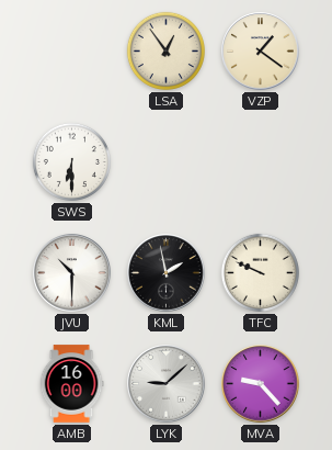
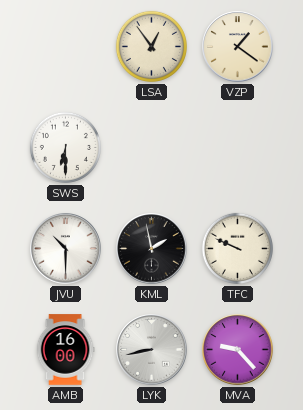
LYK: 9:08 -> 8:43 (152, 350)
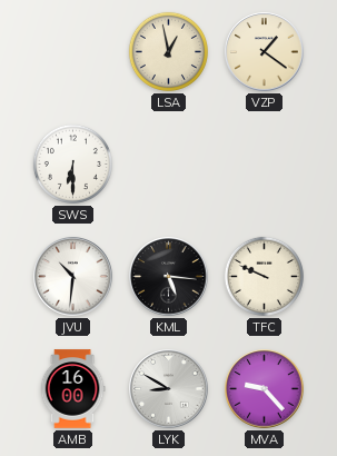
LSA: 12:54 -> 12:58 (168, 51)
JVU: 10:30 -> 10:31 (73, 277)
KML: 1:58 -> 5:16 (169, 277)
LYK: 8:43 -> 8:50 (169, 389)
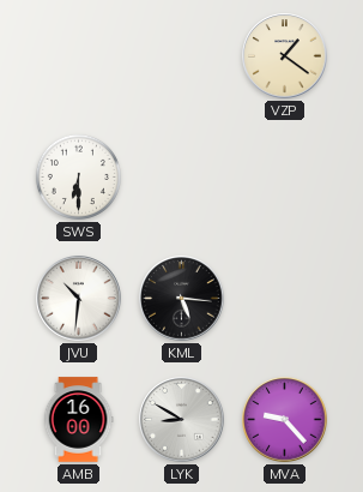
LSA: 12:58 -> none (168, 51)
TFC: 9:49 -> none (264, 276)
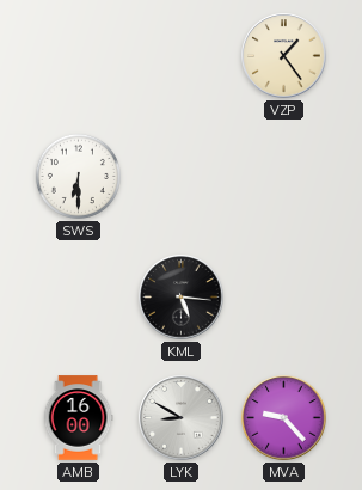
VZP: 1:21 -> 1:24 (284, 56)
JVU: 10:31 -> none (79, 299)
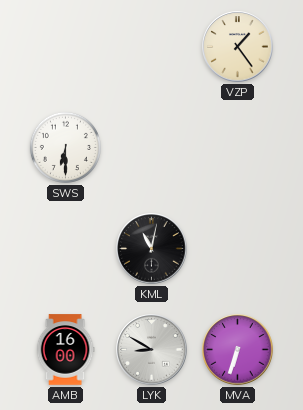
KML: 5:16 -> 11:02 (152, 249)
MVA: 9:23 -> 6:33 (238, 350)
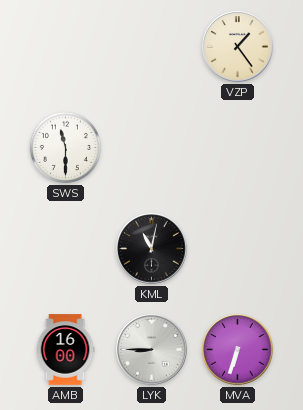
SWS: 6:30 -> 11:30 (65, 147)
LYK: 8:50 -> 8:45 (152, 350)
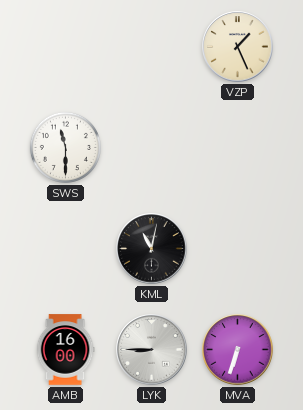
VZP: 1:24 -> 1:26 (238, 47)
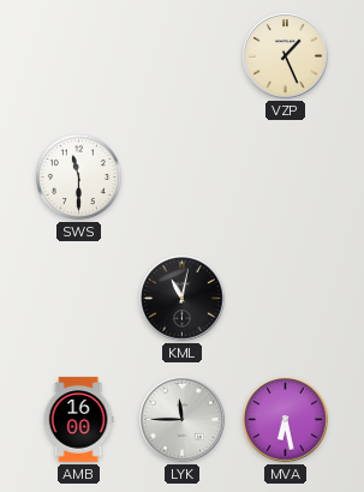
LYK: 8:45 -> 11:45 (183, 420)
MVA: 6:33 -> 6:28 (286, 420)
